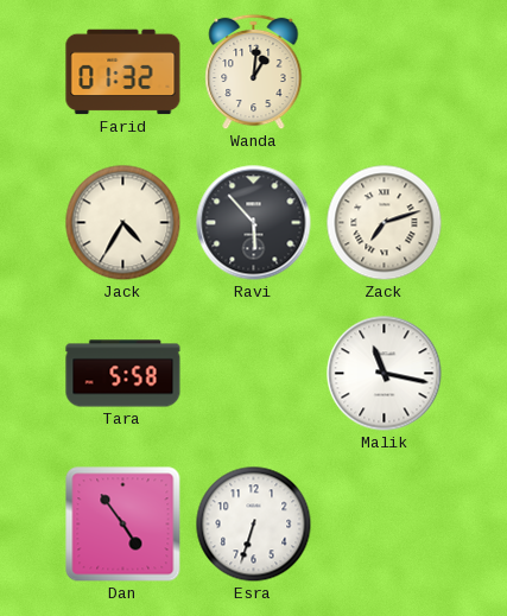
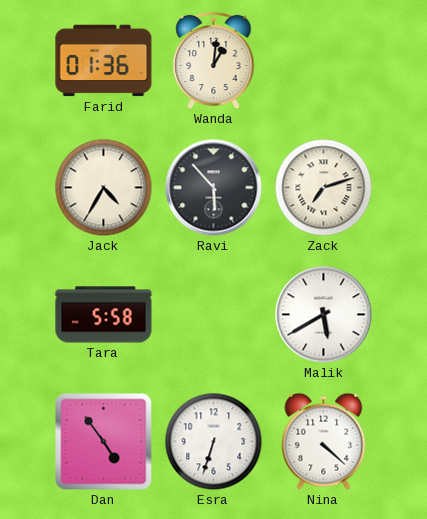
Farid: 01:32 -> 01:36 (104, 61)
Malik: 11:17 -> 5:40 (324, 315)
Nina: none -> 4:22 (324, 441)
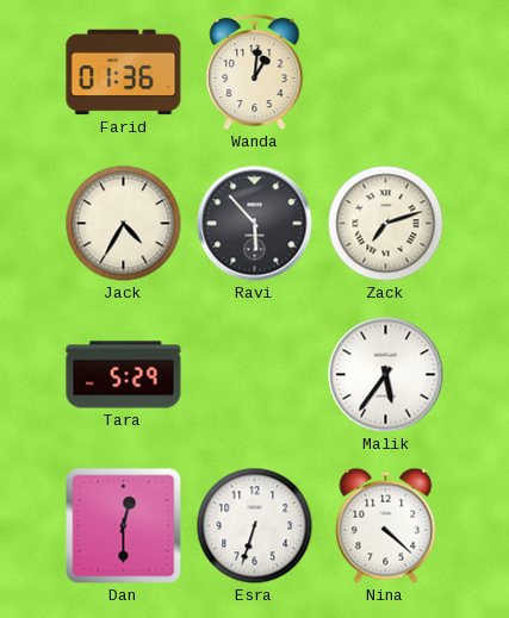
Tara: 5:58 -> 5:29 (124, 375)
Malik: 5:40 -> 5:36 (386, 375)
Dan: 4:54 -> 12:30 (124, 526)
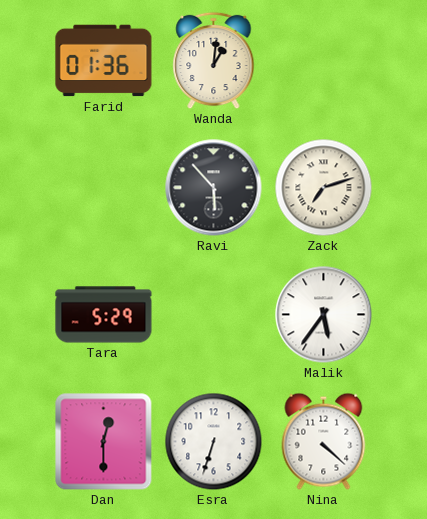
Jack: 4:35 -> none (124, 224)
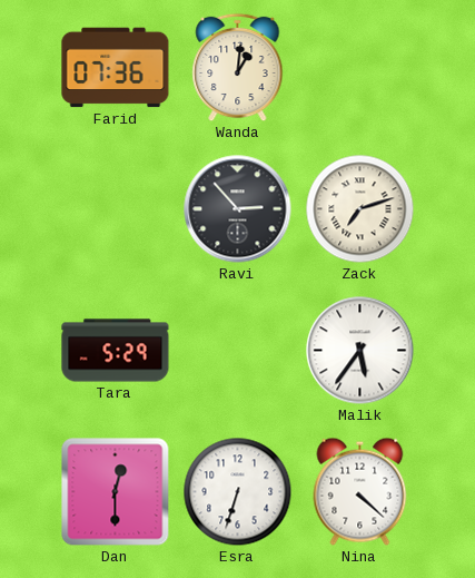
Farid: 01:36 -> 07:36 (116, 68)
Ravi: 5:53 -> 2:53 (238, 209)
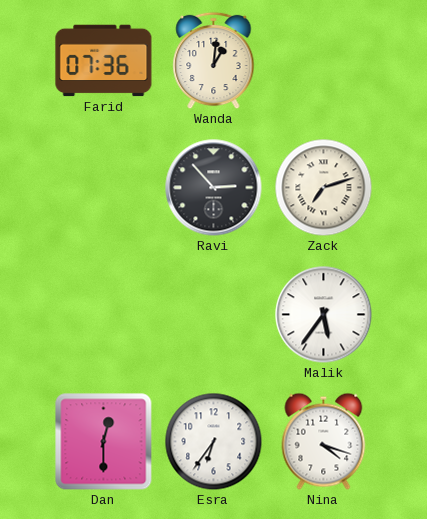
Tara: 5:29 -> none (116, 351)
Esra: 6:33 -> 6:36 (214, 442)
Nina: 4:22 -> 4:18 (324, 441)
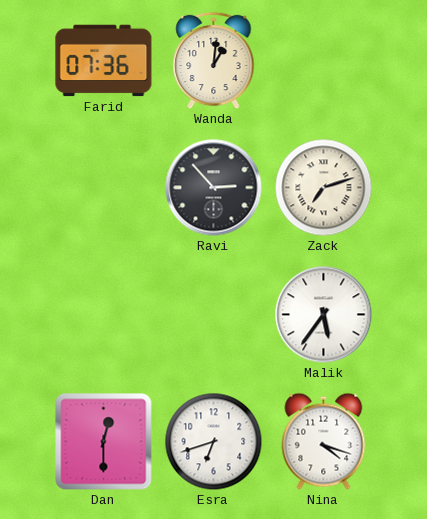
Esra: 6:36 -> 6:42 (214, 442)
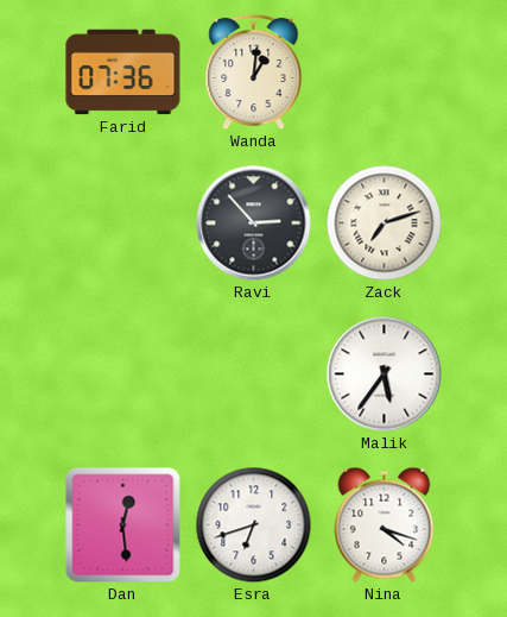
Dan: 12:30 -> 12:29 (123, 525)
